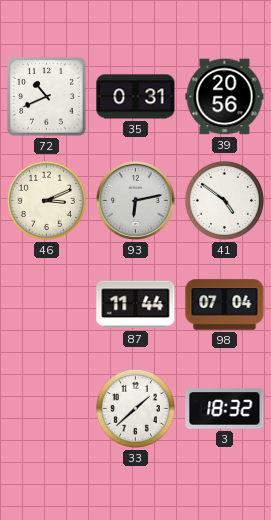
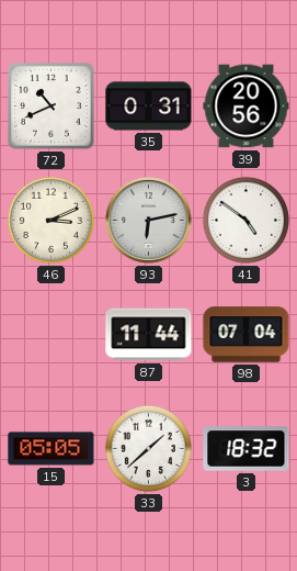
15: none -> 05:05 (52, 449)
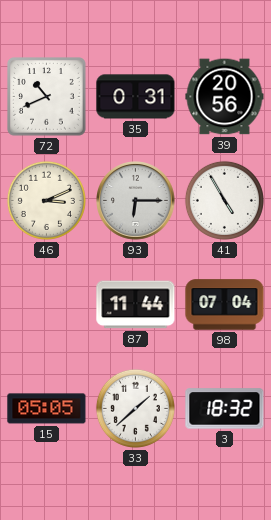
93: 6:13 -> 6:15 (136, 201)
41: 4:51 -> 4:55 (224, 200)
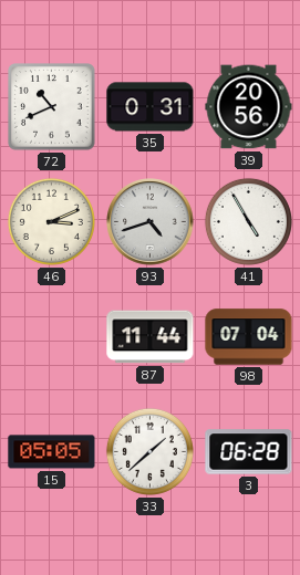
93: 6:15 -> 4:42 (151, 222)
3: 18:32 -> 06:28 (249, 452)
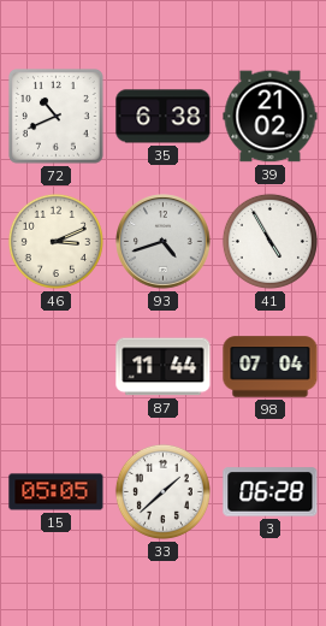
35: 0:31 -> 6:38 (164, 117)
39: 20:56 -> 21:02 (271, 117)
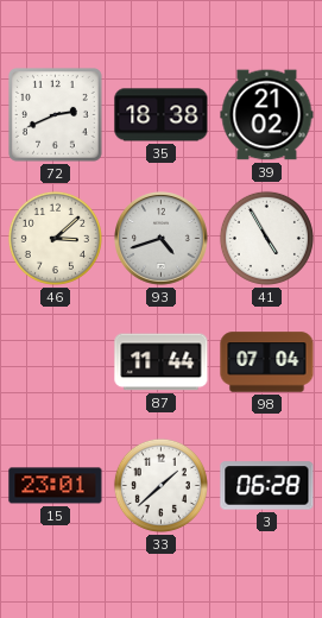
72: 10:41 -> 2:41 (56, 115)
35: 6:38 -> 18:38 (162, 115)
46: 3:11 -> 3:08 (55, 238)
15: 05:05 -> 23:01 (56, 486)
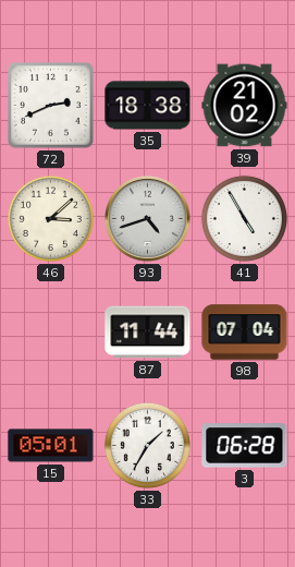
15: 23:01 -> 05:01 (51, 446)
33: 1:38 -> 1:35 (147, 445)
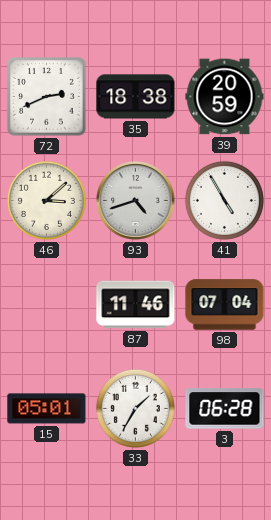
39: 21:02 -> 20:59 (225, 97)
87: 11:44 -> 11:46 (136, 305)
